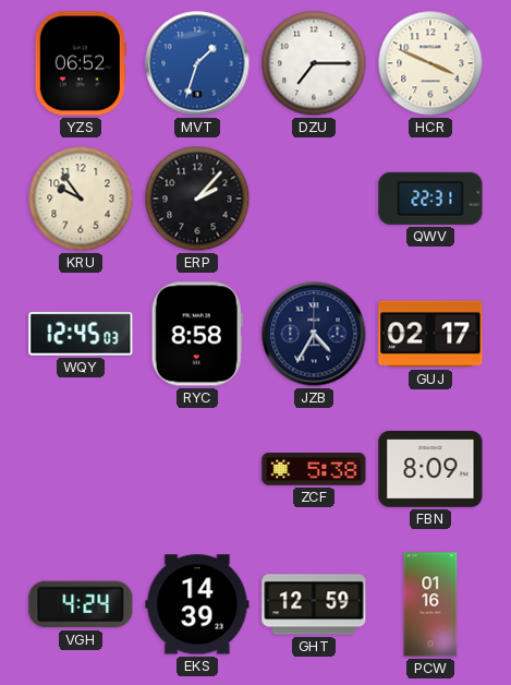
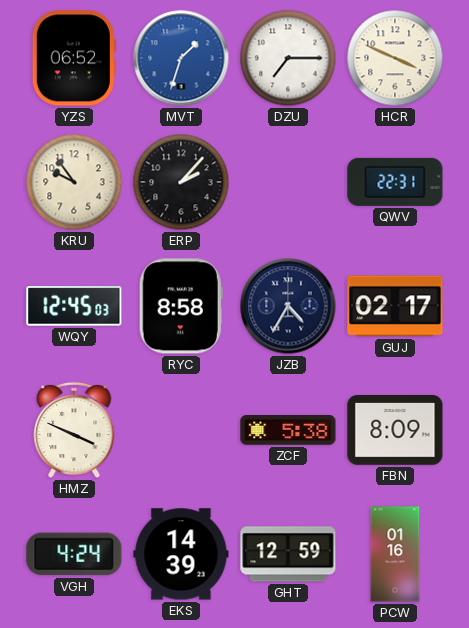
HMZ: none -> 3:49 (74, 430)
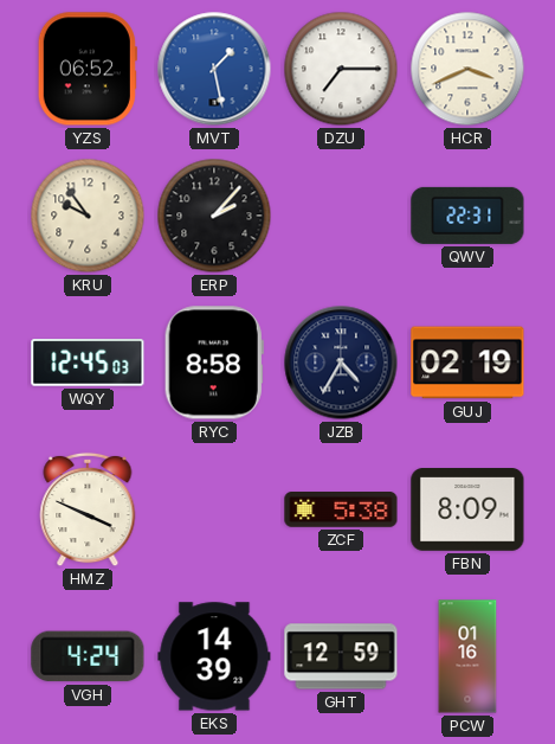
MVT: 1:33 -> 1:28 (214, 69)
HCR: 3:49 -> 3:41 (467, 69)
GUJ: 02:17 -> 02:19 (467, 363)
